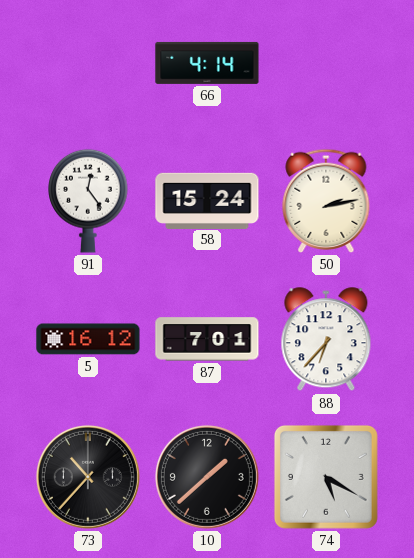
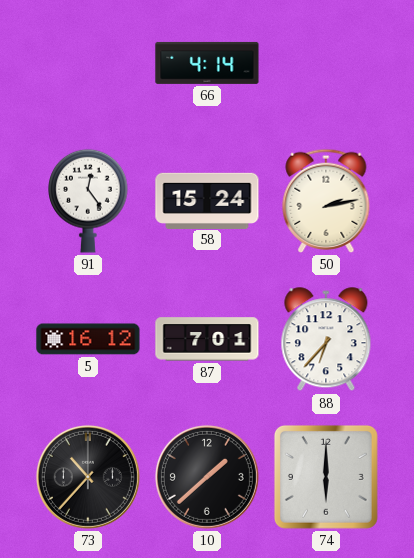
74: 5:20 -> 6:00 (326, 477)
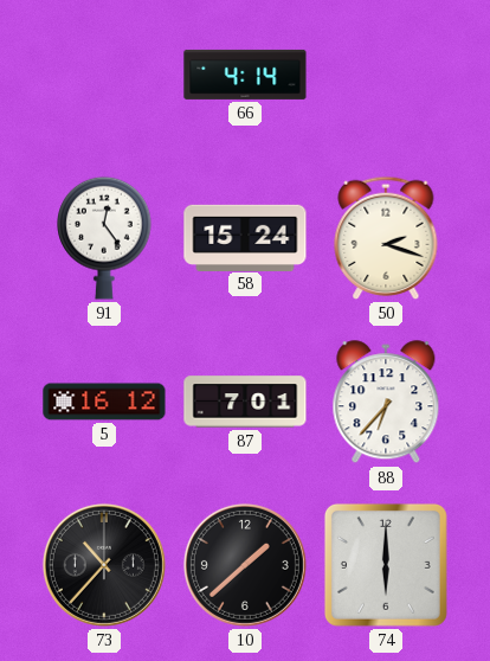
50: 2:13 -> 2:18 (386, 238)
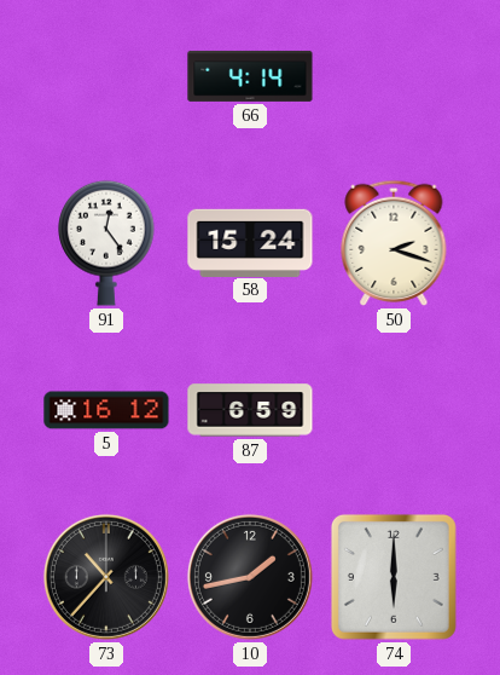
87: 7:01 -> 6:59 (250, 410)
88: 6:37 -> none (386, 403)
10: 1:38 -> 1:43 (250, 577)
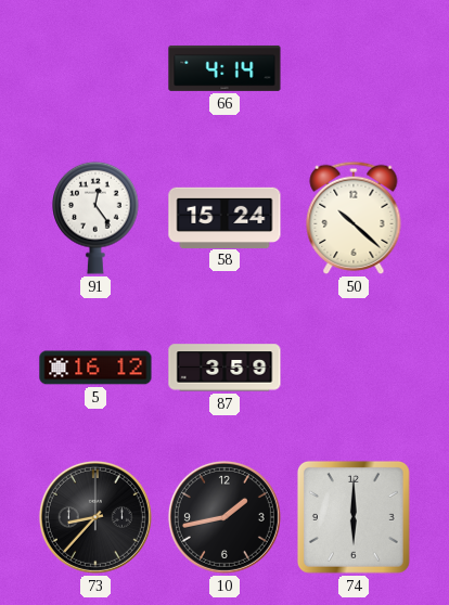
50: 2:18 -> 10:22 (354, 218)
87: 6:59 -> 3:59 (224, 368)
73: 10:37 -> 8:37 (95, 517)
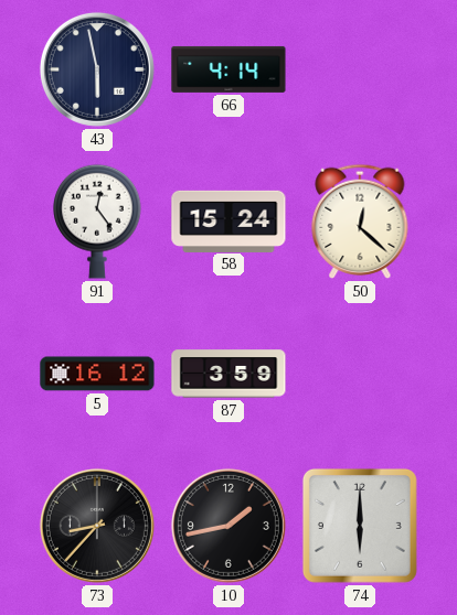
43: none -> 5:58 (97, 69)
50: 10:22 -> 12:22 (360, 222)
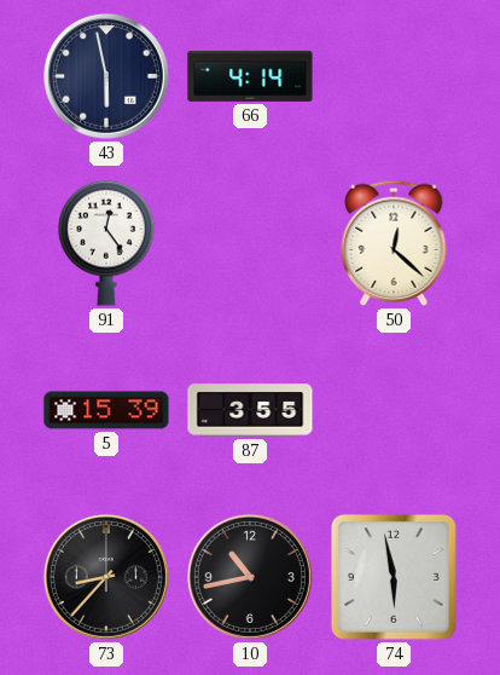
58: 15:24 -> none (228, 220)
5: 16:12 -> 15:39 (106, 410)
87: 3:59 -> 3:55 (250, 410)
10: 1:43 -> 10:43 (250, 577)
74: 6:00 -> 5:58 (394, 577)
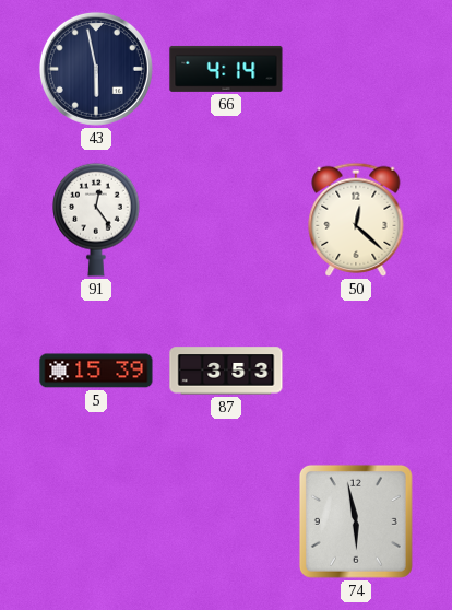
87: 3:55 -> 3:53 (226, 371)
73: 8:37 -> none (106, 577)
10: 10:43 -> none (250, 577)
